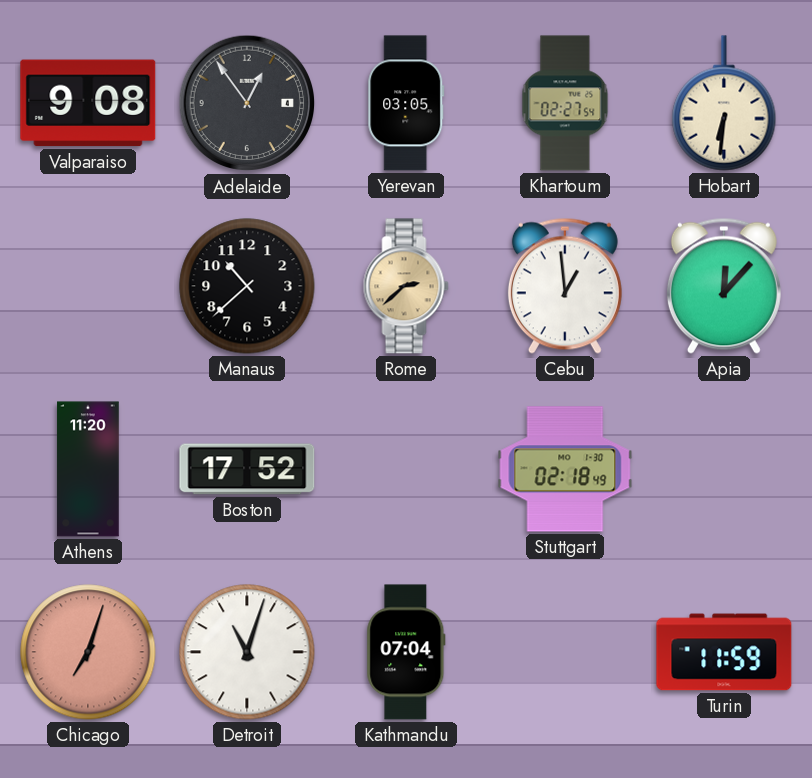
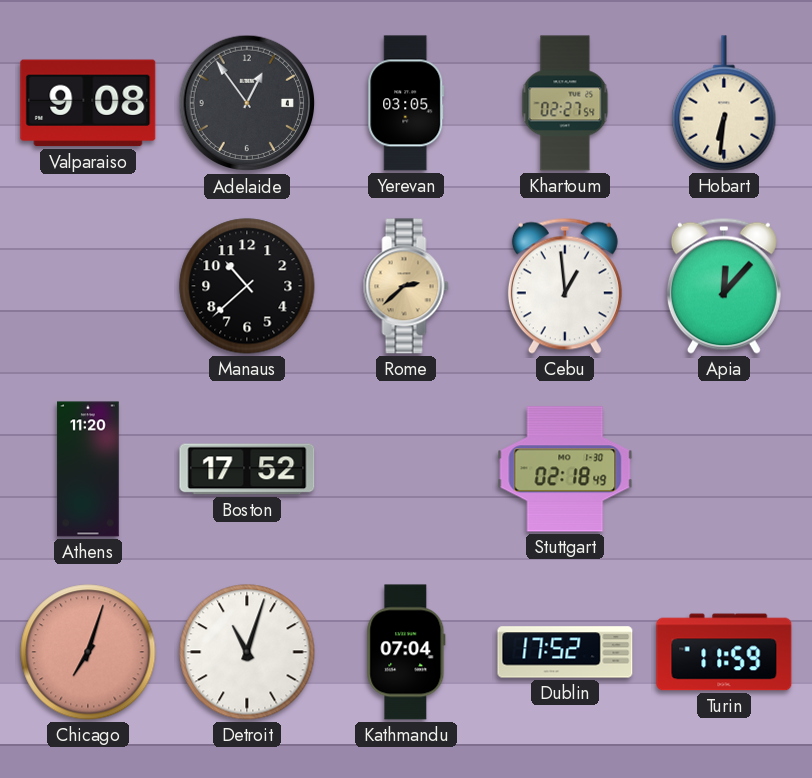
Dublin: none -> 17:52 (565, 652)
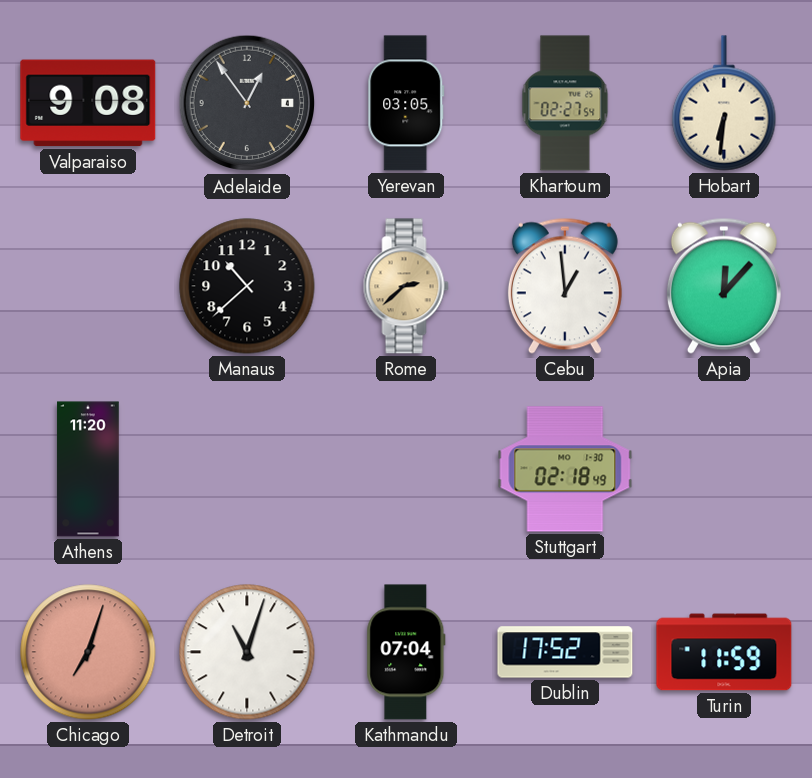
Boston: 17:52 -> none (247, 469)
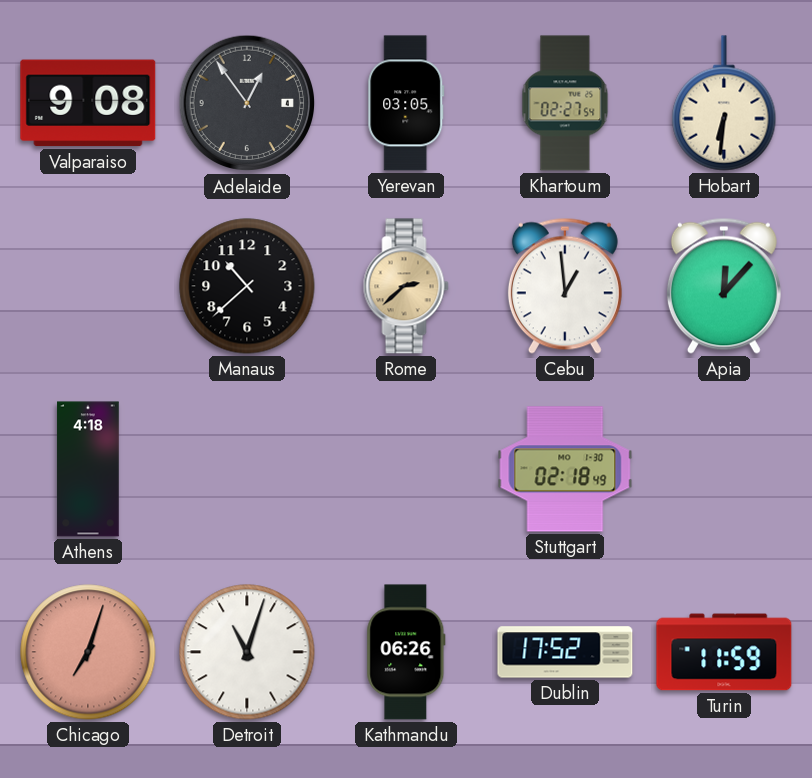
Athens: 11:20 -> 4:18 (88, 469)
Kathmandu: 07:04 -> 06:26 (406, 652)
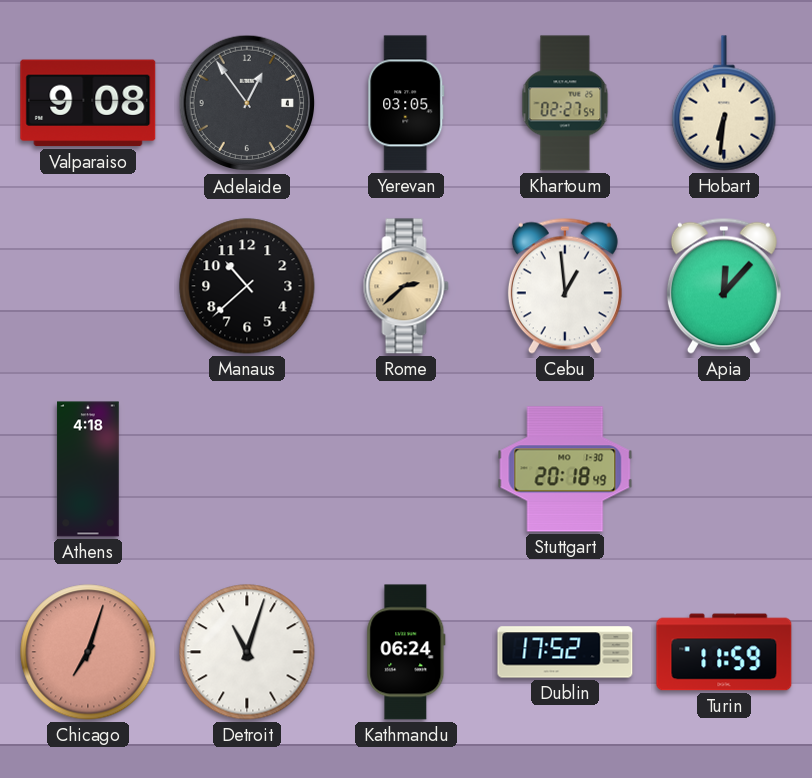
Stuttgart: 02:18 -> 20:18 (565, 469)
Kathmandu: 06:26 -> 06:24 (406, 652)
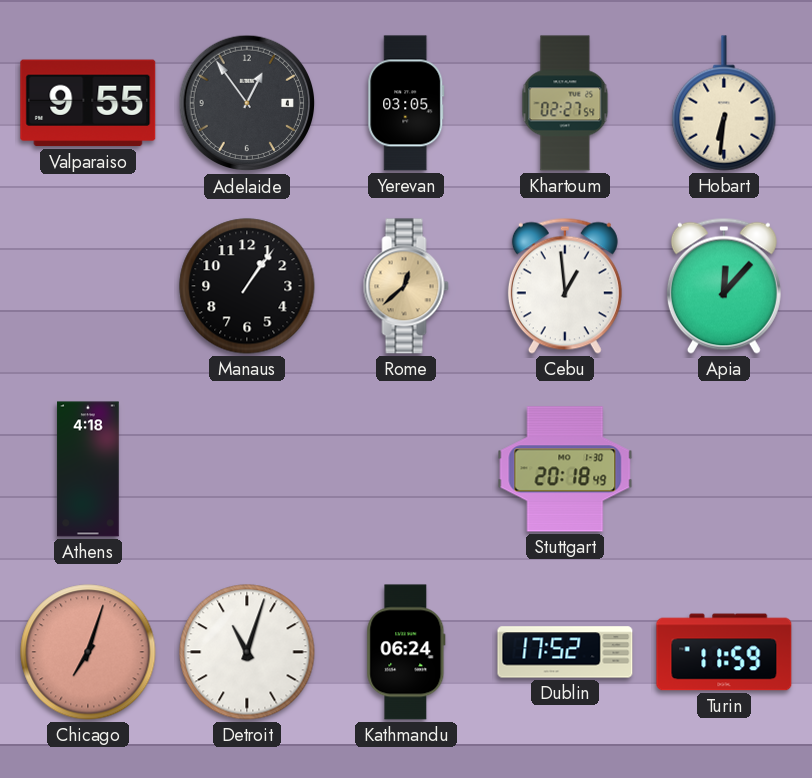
Valparaiso: 9:08 -> 9:55 (88, 103)
Manaus: 10:38 -> 1:06 (247, 286)
Rome: 2:38 -> 12:38 (406, 286)
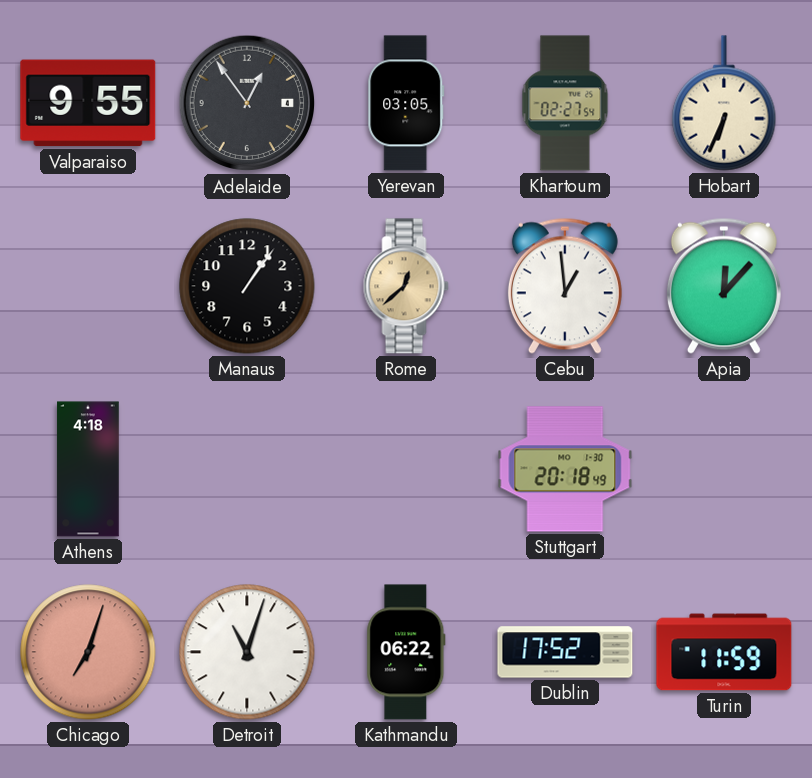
Hobart: 6:31 -> 6:34 (724, 103)
Kathmandu: 06:24 -> 06:22 (406, 652)
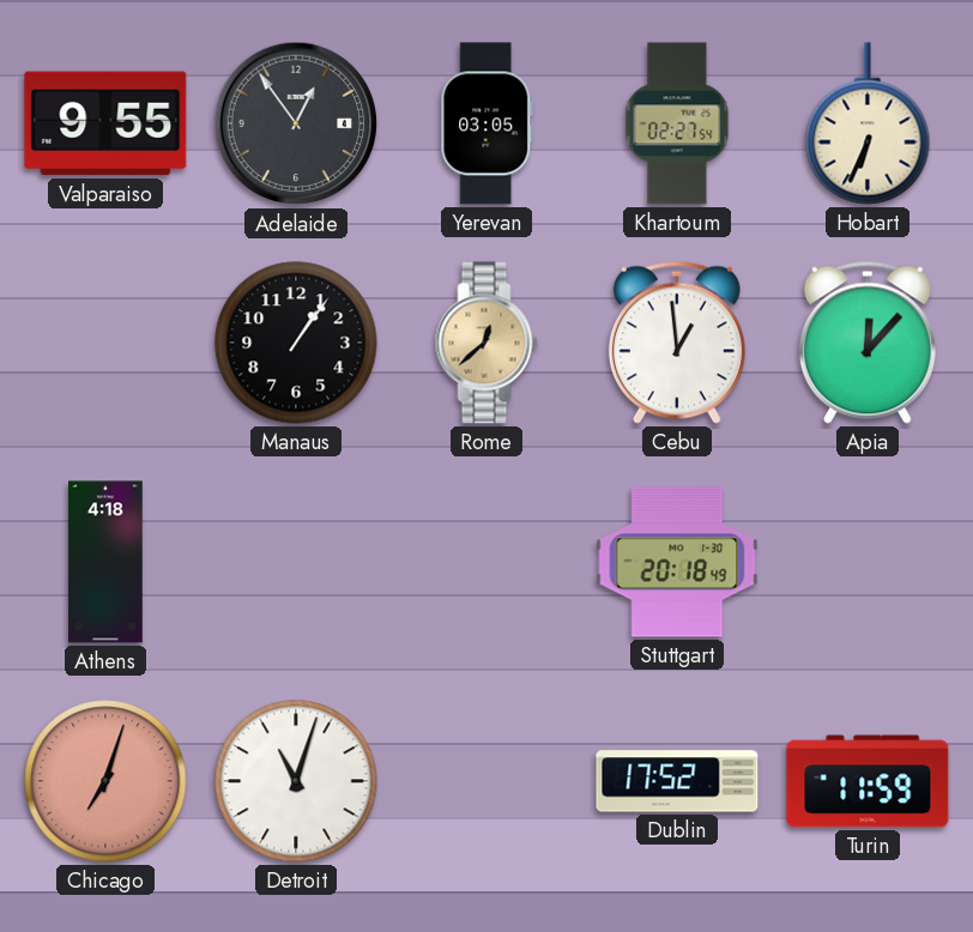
Kathmandu: 06:22 -> none (406, 652)
